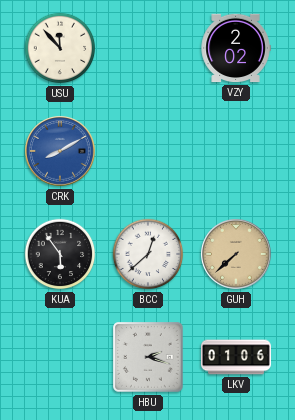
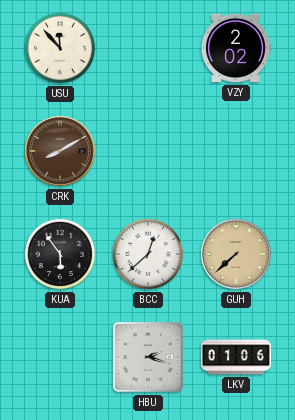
CRK dial: blue -> brown (61, 152)
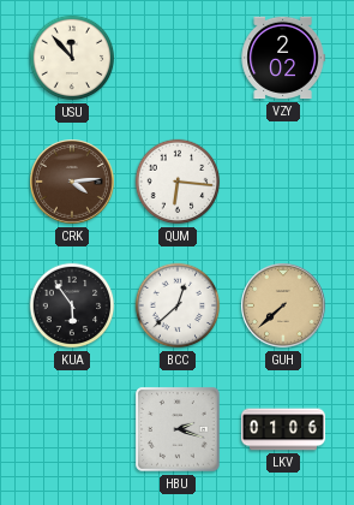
CRK: 8:10 -> 4:14 (73, 183)
QUM: none -> 6:16 (178, 182)
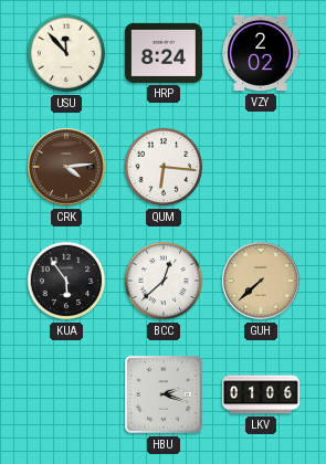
HRP: none -> 8:24 (164, 53)
